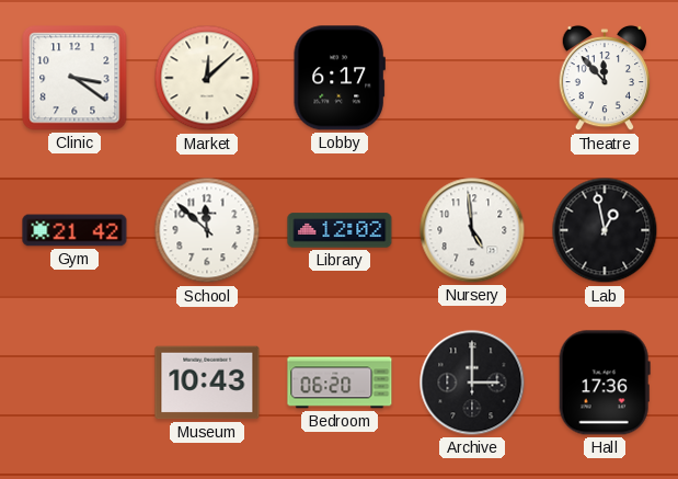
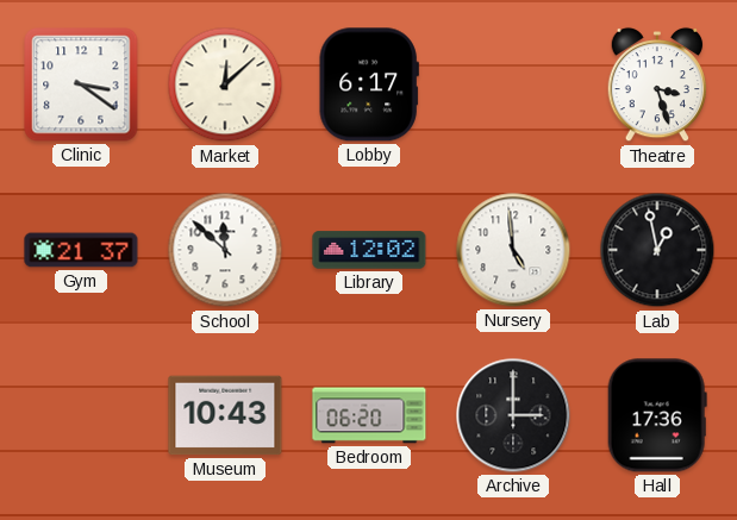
Theatre: 11:53 -> 3:27 (657, 84)
Gym: 21:42 -> 21:37 (81, 250)
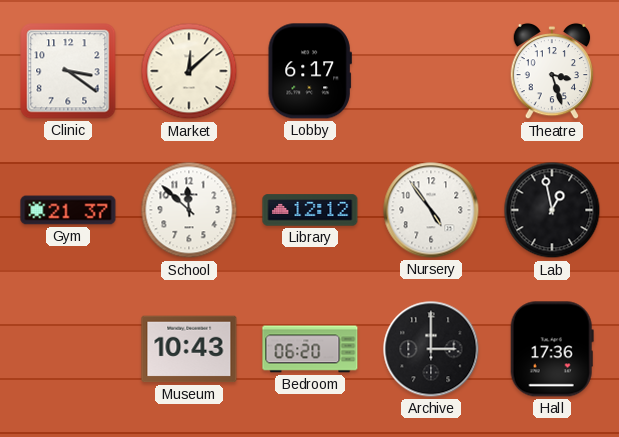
Library: 12:02 -> 12:12 (310, 210)
Nursery: 4:59 -> 4:54 (431, 210)
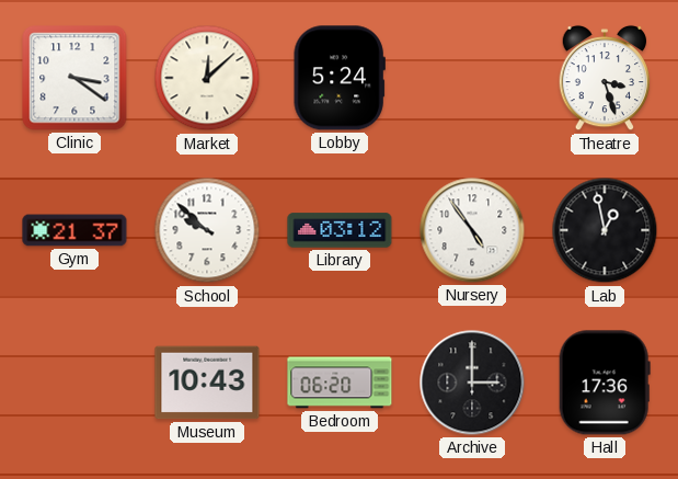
Lobby: 6:17 -> 5:24 (340, 78)
School: 11:52 -> 9:52 (207, 230)
Library: 12:12 -> 03:12 (340, 230)
